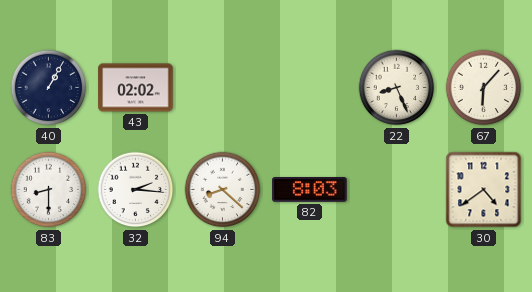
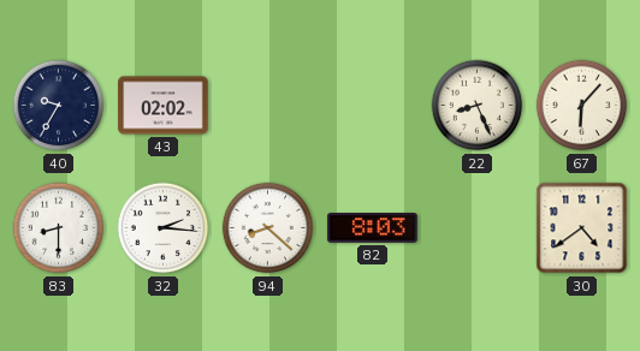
40: 1:05 -> 9:35 (59, 106)
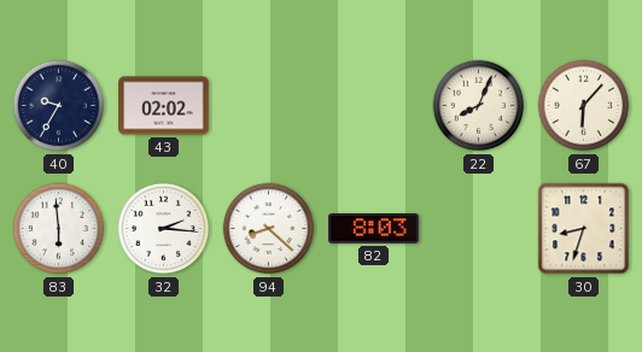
22: 8:26 -> 8:04 (479, 106)
83: 8:30 -> 5:59 (59, 229)
30: 4:39 -> 8:33 (584, 229)
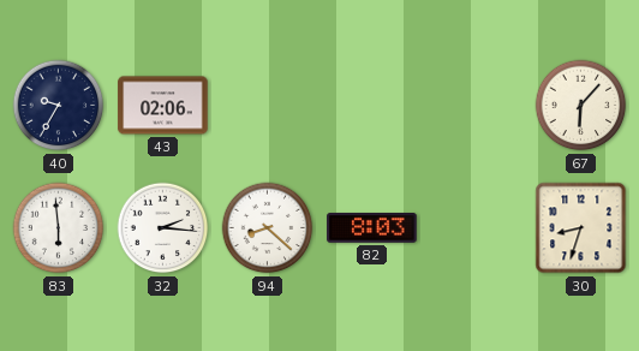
43: 02:02 -> 02:06 (163, 106)
22: 8:04 -> none (479, 106)
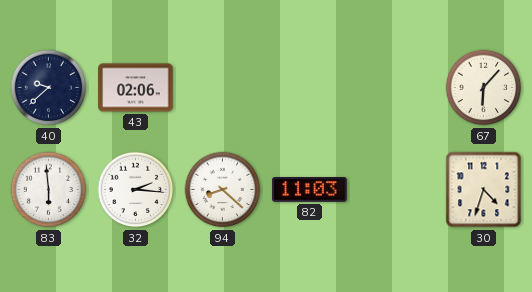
40: 9:35 -> 9:38 (49, 88)
82: 8:03 -> 11:03 (310, 190)
30: 8:33 -> 4:33 (484, 190)
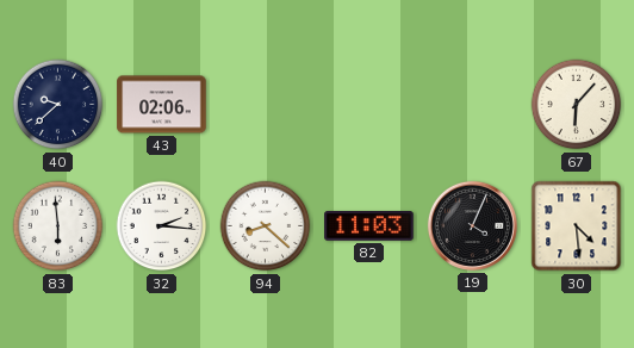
19: none -> 4:04 (472, 225)
30: 4:33 -> 4:29 (577, 226)
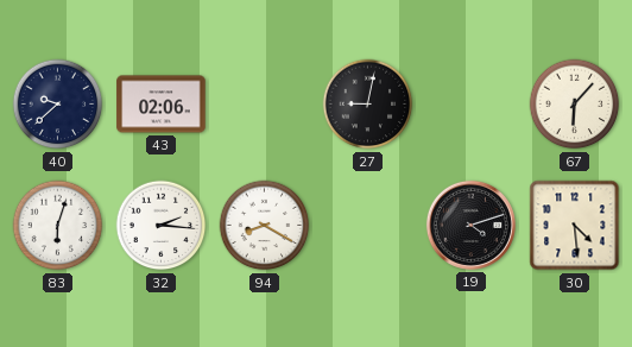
27: none -> 9:02 (368, 105)
83: 5:59 -> 6:03 (58, 226)
94: 8:22 -> 8:20 (265, 226)
82: 11:03 -> none (369, 226)
19: 4:04 -> 4:12 (470, 225)
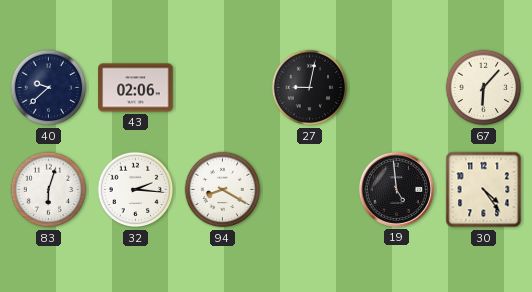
19: 4:12 -> 4:59 (396, 189)
30: 4:29 -> 4:24 (484, 190)
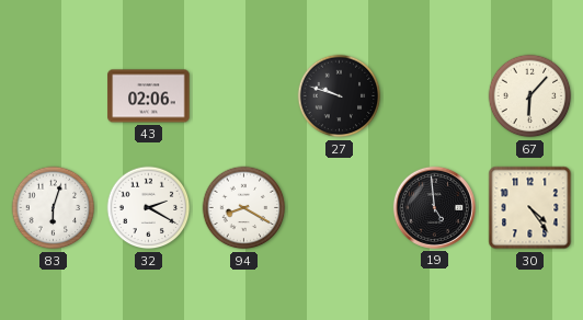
40: 9:38 -> none (49, 88)
27: 9:02 -> 9:48 (340, 96)
32: 2:16 -> 2:20 (149, 208)
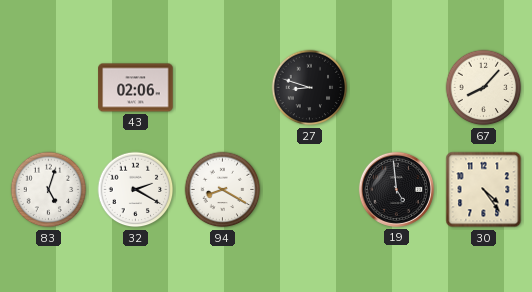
27: 9:48 -> 8:48 (310, 88)
67: 6:07 -> 8:07 (484, 88)
83: 6:03 -> 5:03 (49, 190)
